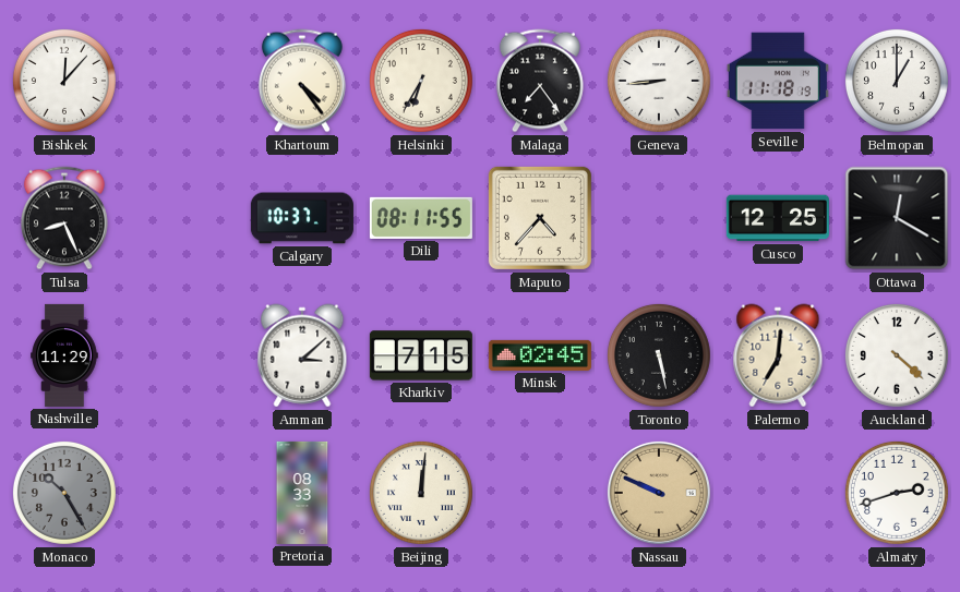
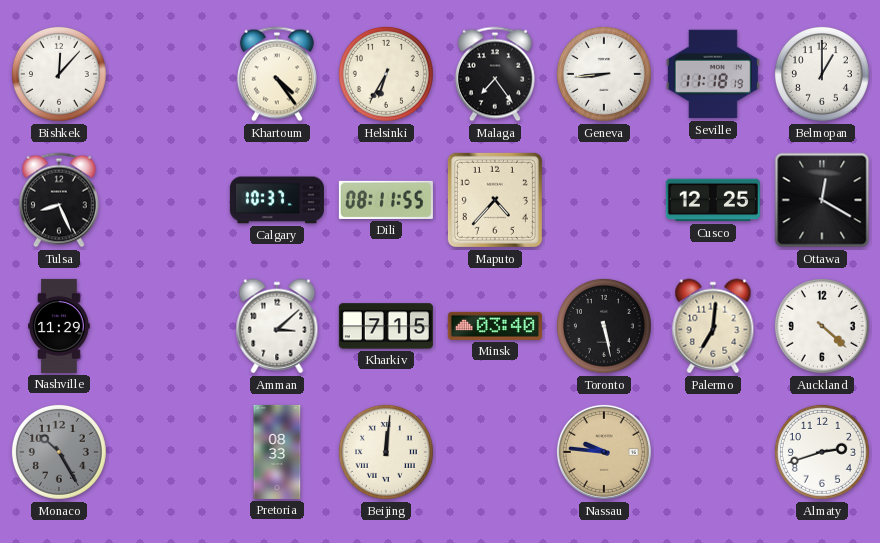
Minsk: 02:45 -> 03:40 (495, 326)
Nassau: 9:49 -> 9:46 (604, 452)
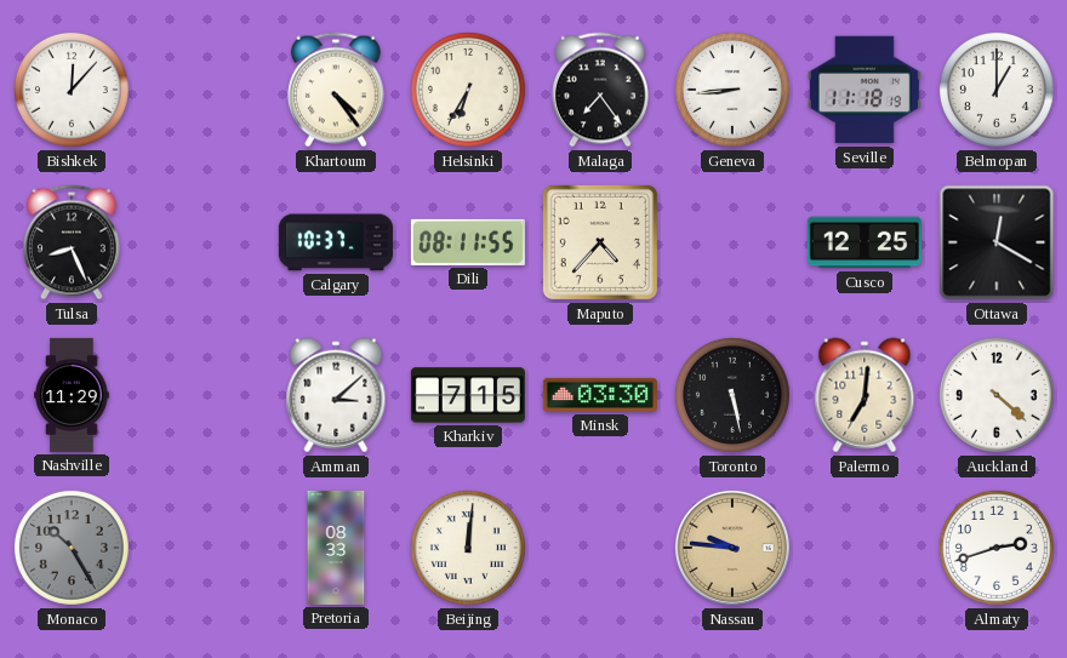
Minsk: 03:40 -> 03:30 (600, 395)
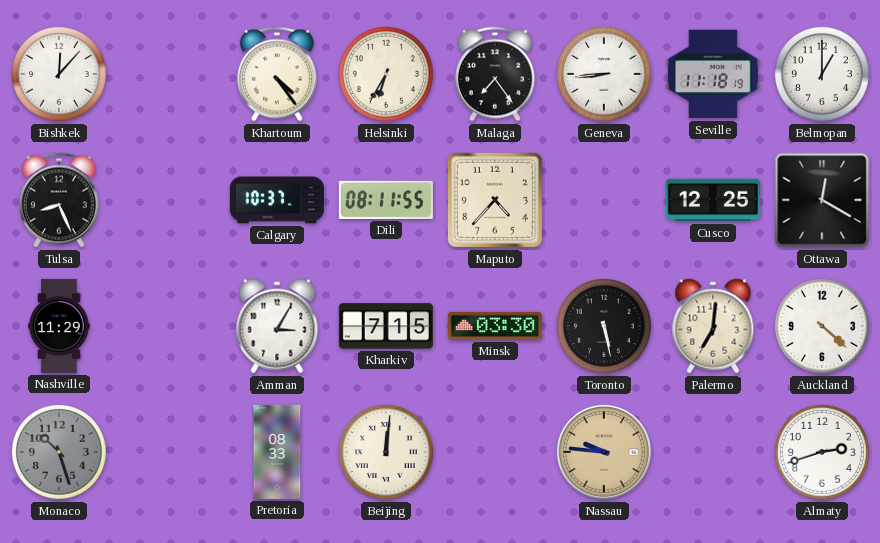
Amman: 3:08 -> 3:05 (277, 326)
Monaco: 10:25 -> 10:27 (59, 452)
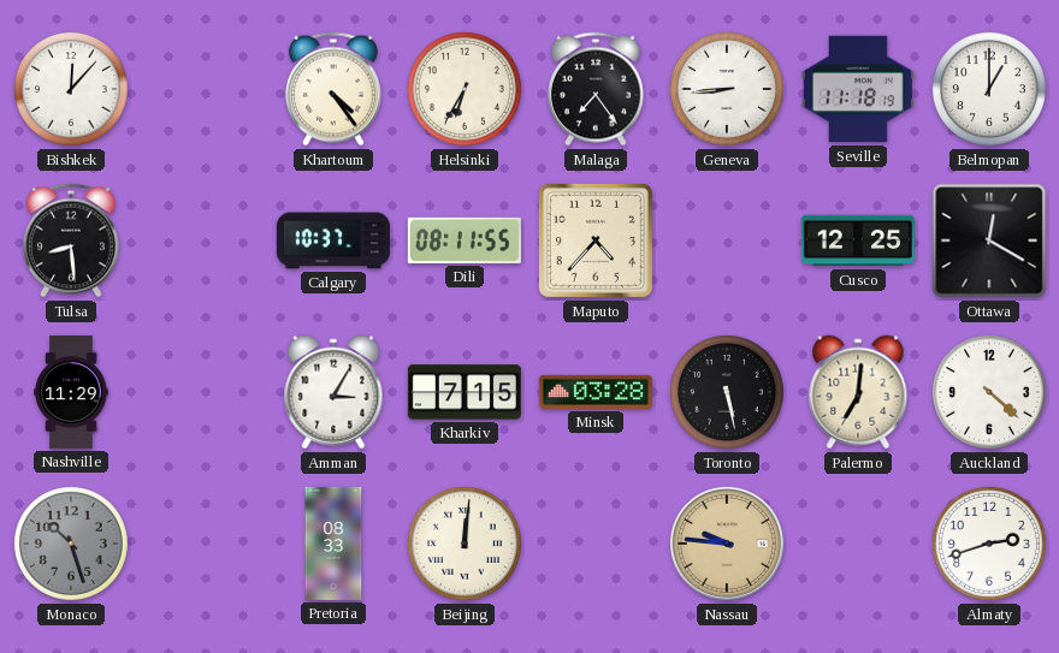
Tulsa: 8:26 -> 8:29 (71, 241)
Minsk: 03:30 -> 03:28 (596, 392)
